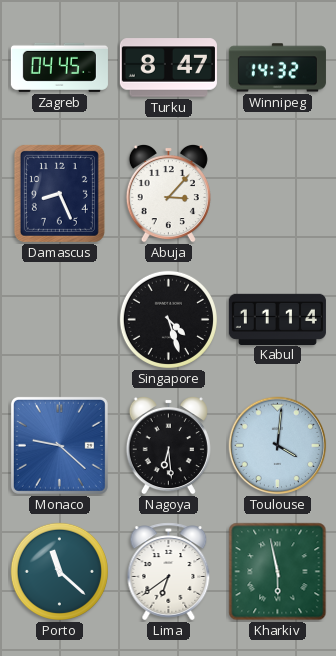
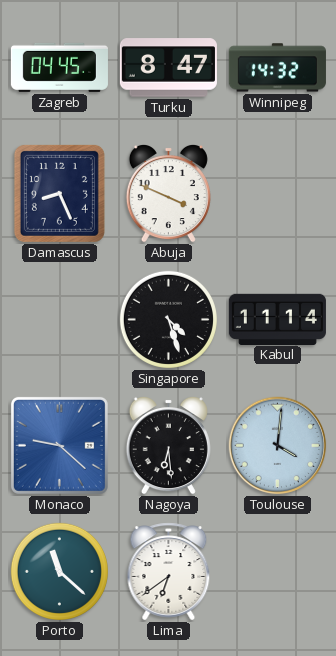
Abuja: 3:07 -> 3:49 (168, 193)
Kharkiv: 5:58 -> none (278, 572)
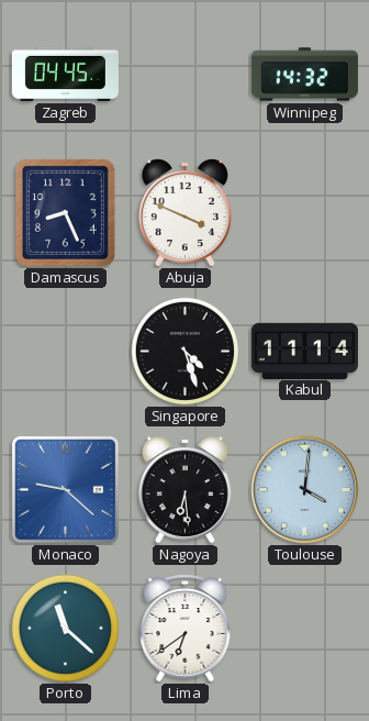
Turku: 8:47 -> none (168, 68)
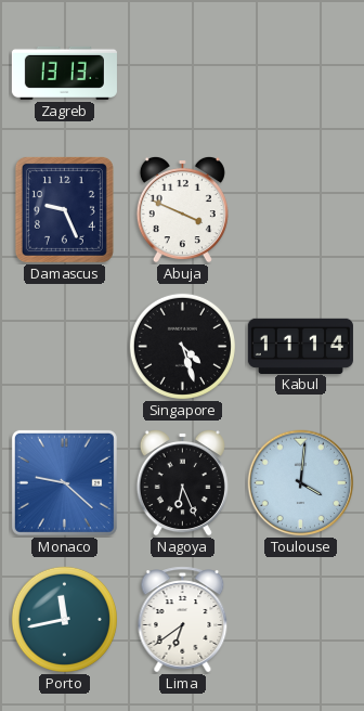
Zagreb: 04:45 -> 13:13 (64, 73)
Winnipeg: 14:32 -> none (304, 75)
Damascus: 8:26 -> 9:26 (64, 209)
Nagoya: 6:29 -> 6:26 (182, 482)
Porto: 11:22 -> 11:43 (64, 619)
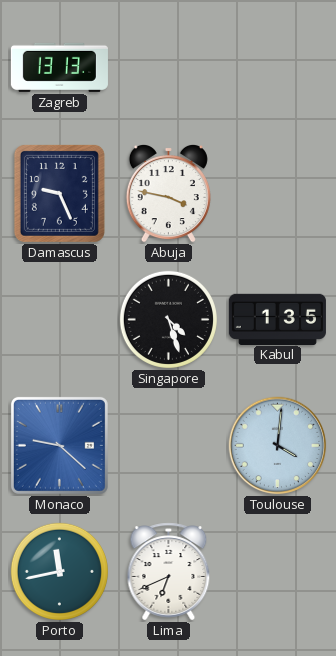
Abuja: 3:49 -> 3:47 (168, 193)
Kabul: 11:14 -> 1:35 (277, 319)
Nagoya: 6:26 -> none (182, 482)
Lima: 6:39 -> 6:41 (169, 572)
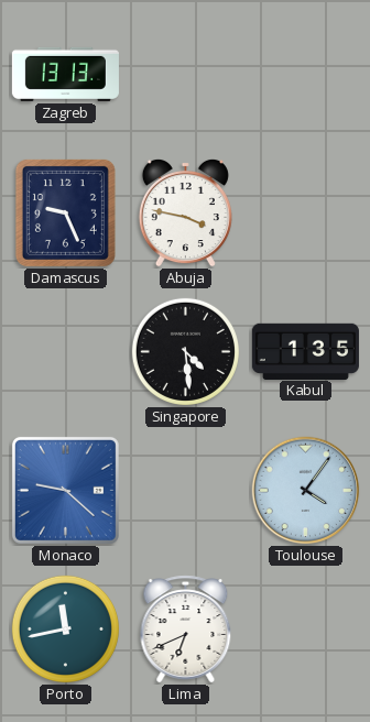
Singapore: 4:27 -> 4:29 (185, 351)
Toulouse: 4:01 -> 4:06 (306, 491)
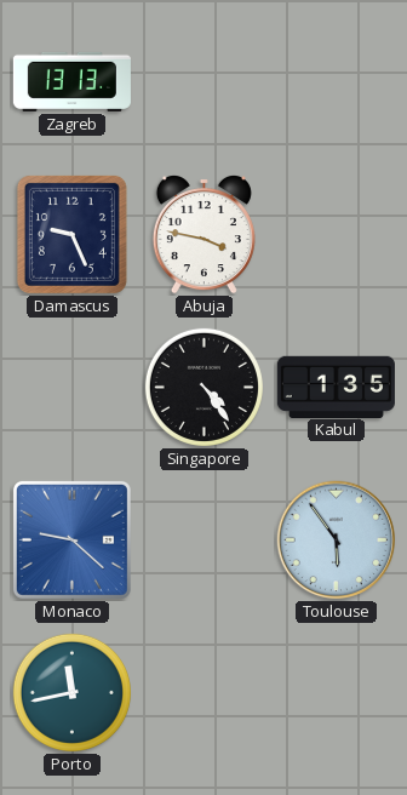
Singapore: 4:29 -> 4:24 (203, 387)
Toulouse: 4:06 -> 5:54 (337, 541)
Lima: 6:41 -> none (186, 630)
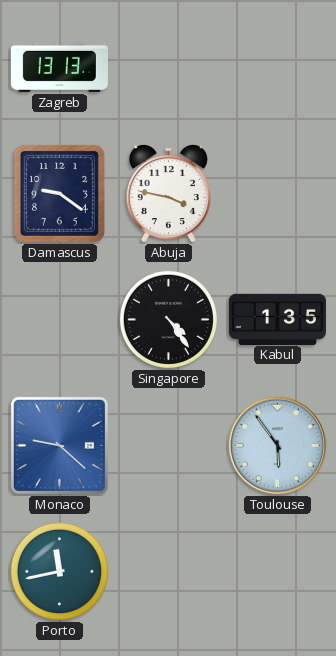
Damascus: 9:26 -> 9:21 (59, 193)
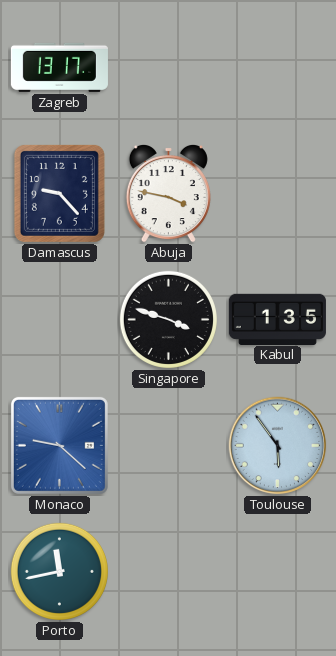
Zagreb: 13:13 -> 13:17 (59, 67)
Damascus: 9:21 -> 9:23 (59, 193)
Singapore: 4:24 -> 3:48 (168, 319)
